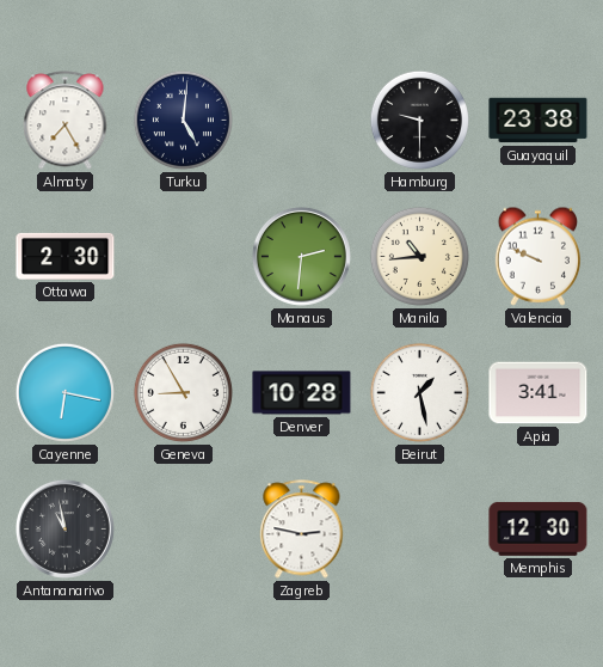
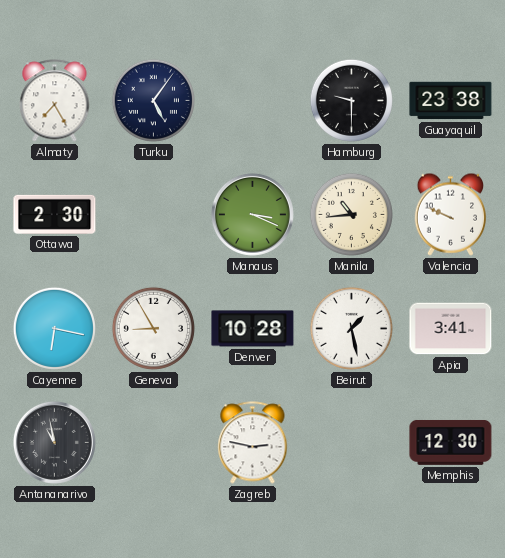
Turku: 5:01 -> 5:06 (153, 100)
Manaus: 2:31 -> 3:19 (252, 214)
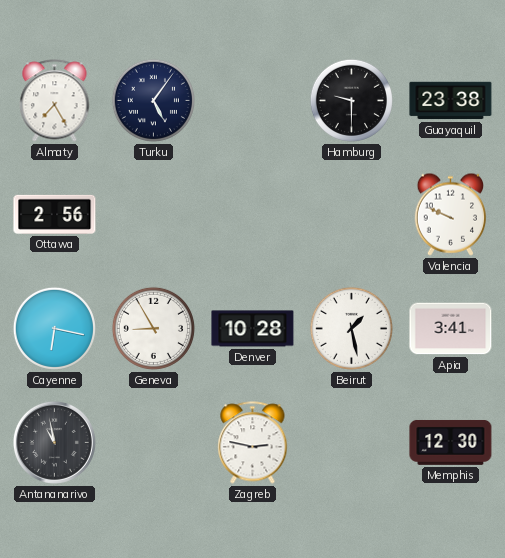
Ottawa: 2:30 -> 2:56 (55, 214)
Manaus: 3:19 -> none (252, 214)
Manila: 10:44 -> none (351, 214)
